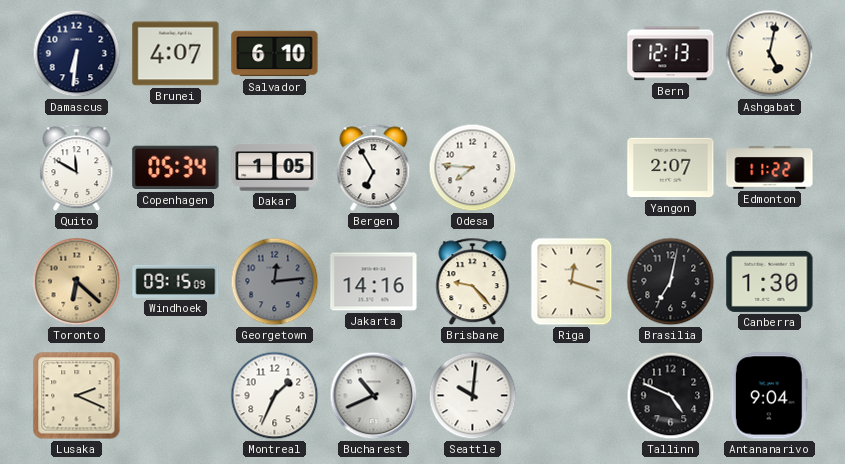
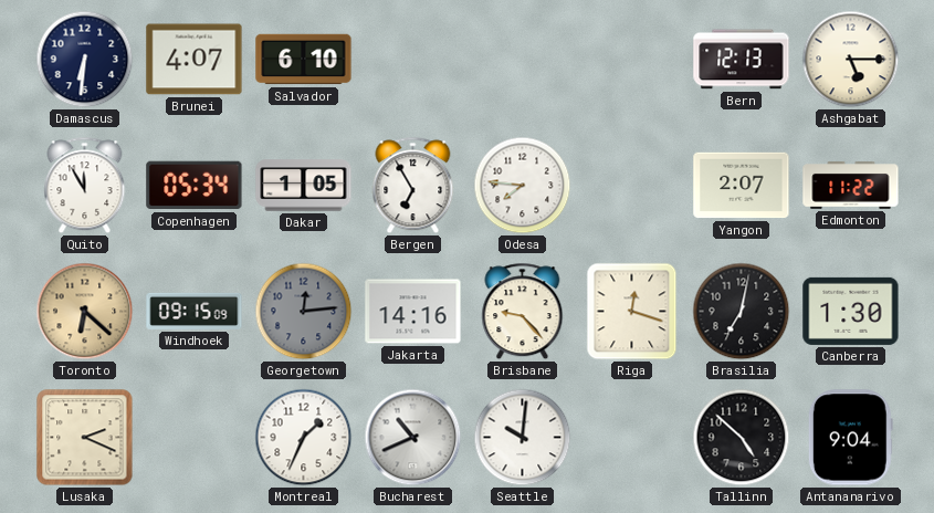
Ashgabat: 5:02 -> 5:15 (851, 60)
Quito: 11:50 -> 11:55 (85, 186)
Tallinn: 4:49 -> 4:52 (742, 438)
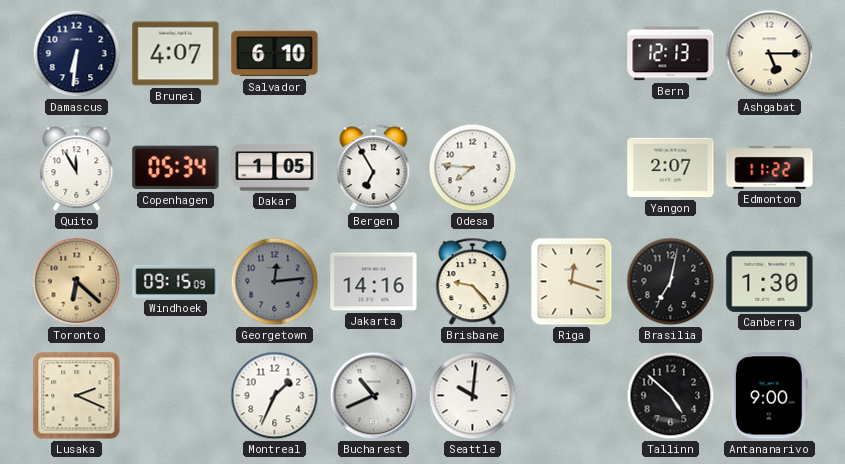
Antananarivo: 9:04 -> 9:00 (769, 396)
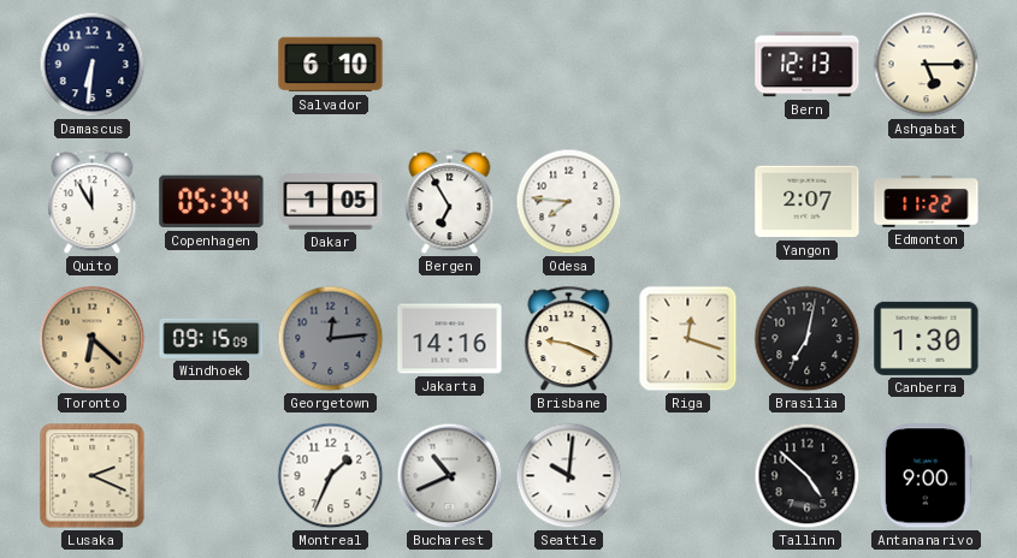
Brunei: 4:07 -> none (176, 54)
Brisbane: 9:23 -> 9:19 (569, 339)
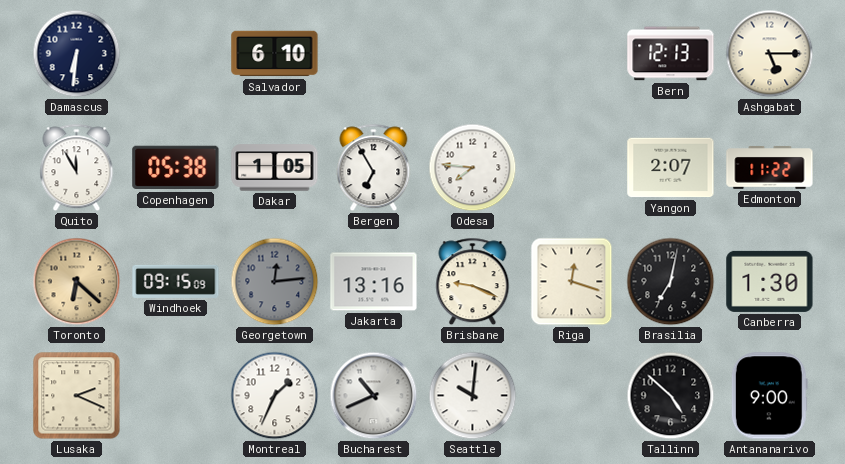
Copenhagen: 05:34 -> 05:38 (176, 168)
Jakarta: 14:16 -> 13:16 (374, 282)
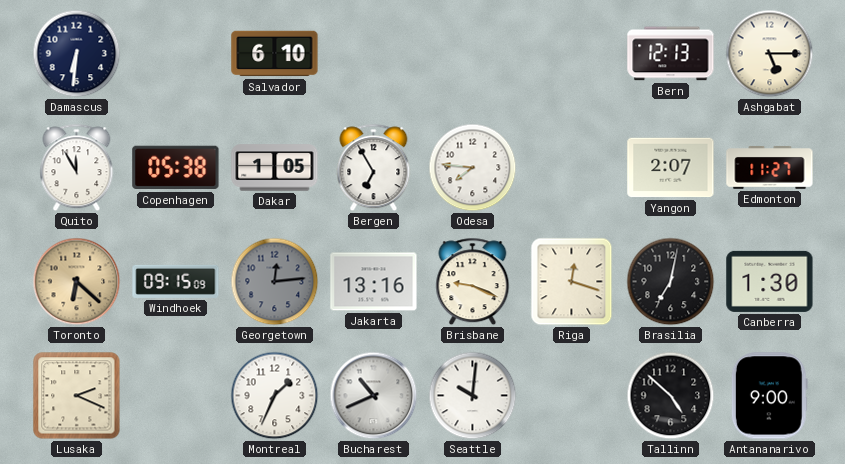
Edmonton: 11:22 -> 11:27 (770, 168)
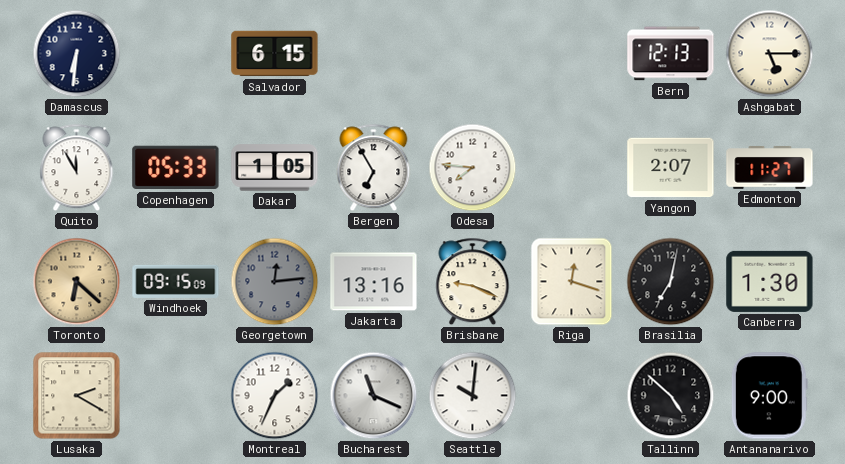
Salvador: 6:10 -> 6:15 (275, 54)
Copenhagen: 05:38 -> 05:33 (176, 168)
Lusaka: 2:19 -> 2:20 (77, 396)
Bucharest: 10:41 -> 11:19 (374, 396)
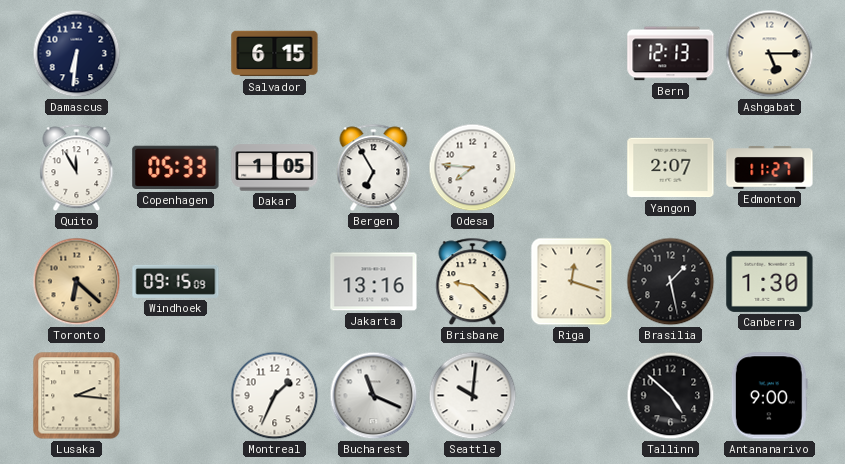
Georgetown: 12:14 -> none (275, 282)
Brisbane: 9:19 -> 9:22 (473, 282)
Brasilia: 7:02 -> 1:28 (671, 282)
Lusaka: 2:20 -> 2:16 (77, 396)
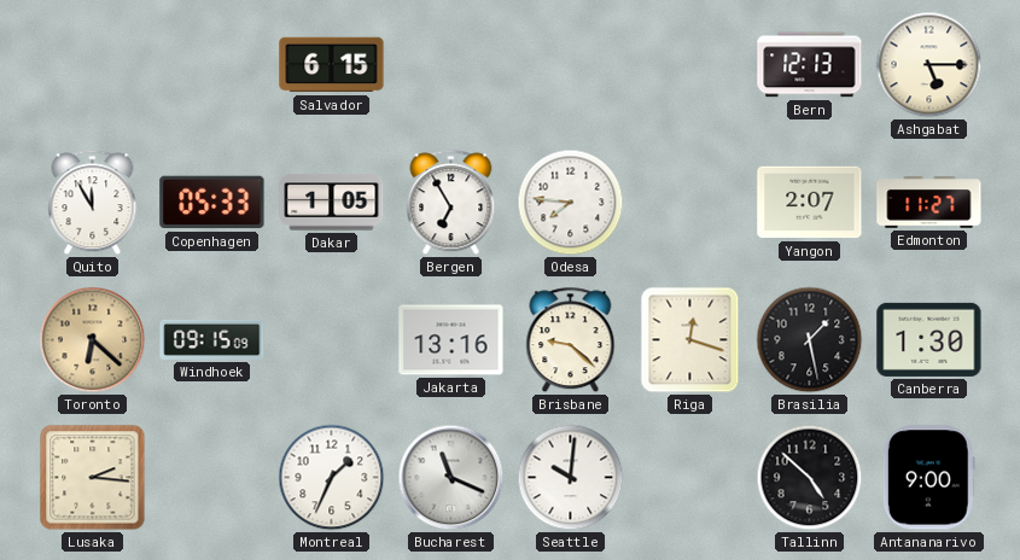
Damascus: 6:31 -> none (77, 54)
